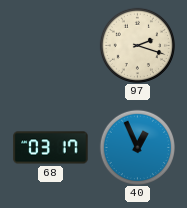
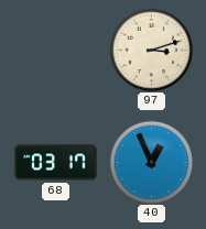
97: 2:18 -> 3:12 (151, 50)
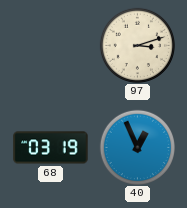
68: 03:17 -> 03:19 (51, 148)
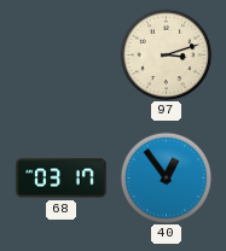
68: 03:19 -> 03:17 (62, 179)
40: 12:56 -> 12:54 (166, 177)
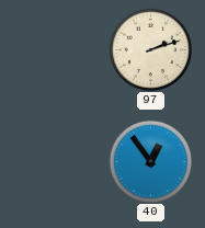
97: 3:12 -> 2:12 (150, 49)
68: 03:17 -> none (62, 179)
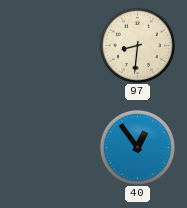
97: 2:12 -> 8:31 (137, 45)
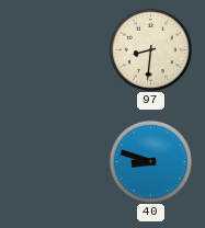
40: 12:54 -> 8:48 (150, 161)
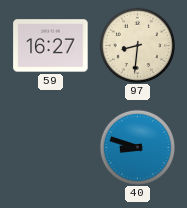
59: none -> 16:27 (51, 46)
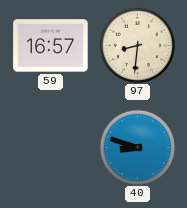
59: 16:27 -> 16:57 (51, 46)
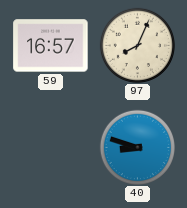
97: 8:31 -> 8:04 (137, 45)
